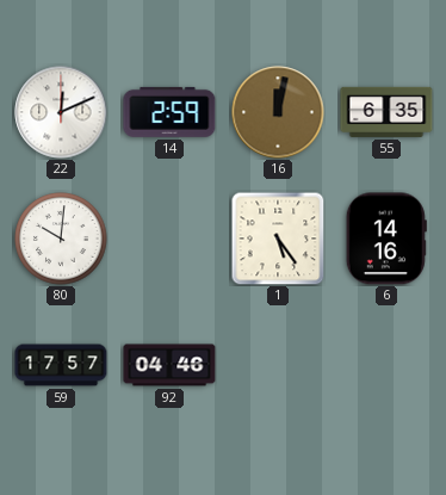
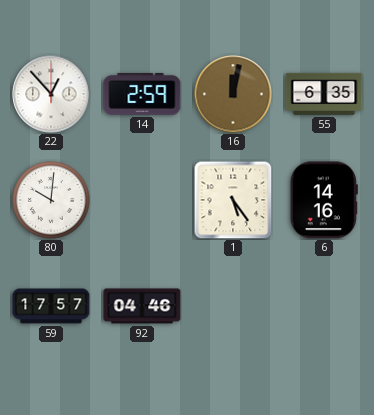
22: 12:11 -> 12:53 (51, 94)
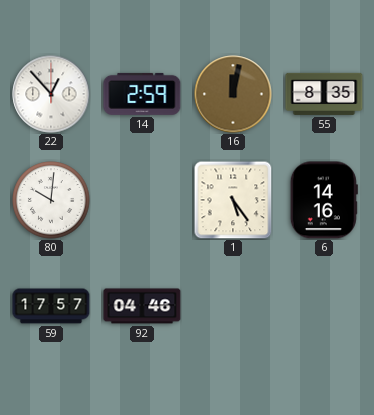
55: 6:35 -> 8:35 (324, 94)
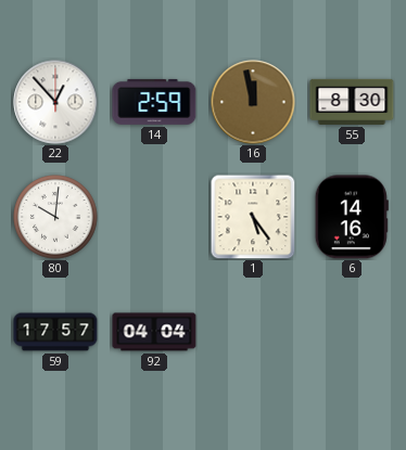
16: 12:02 -> 11:58 (253, 102)
55: 8:35 -> 8:30 (352, 102)
92: 04:46 -> 04:04 (154, 332)
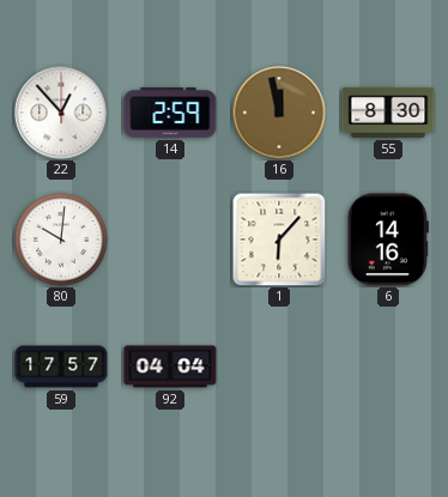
1: 5:24 -> 6:07 (279, 240)
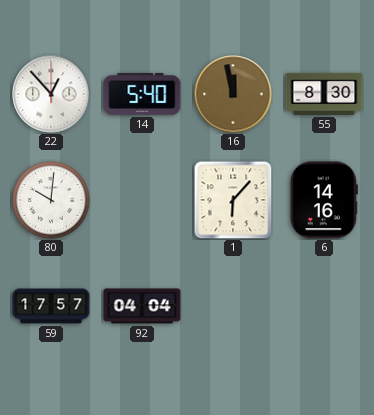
14: 2:59 -> 5:40 (142, 94)
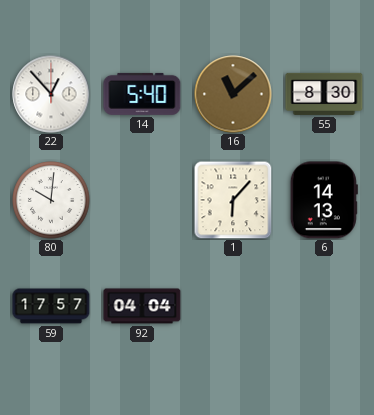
16: 11:58 -> 11:08 (233, 94)
6: 14:16 -> 14:13 (324, 200)
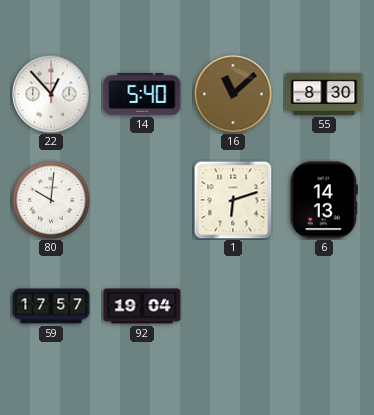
1: 6:07 -> 6:12 (233, 200)
92: 04:04 -> 19:04 (142, 306)
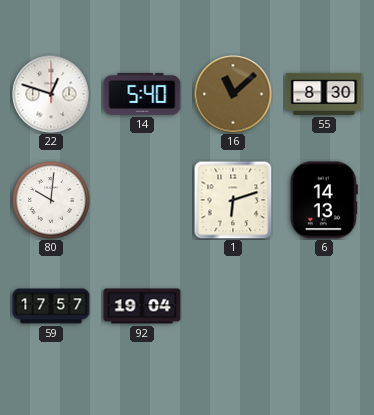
22: 12:53 -> 12:48 (51, 94)
